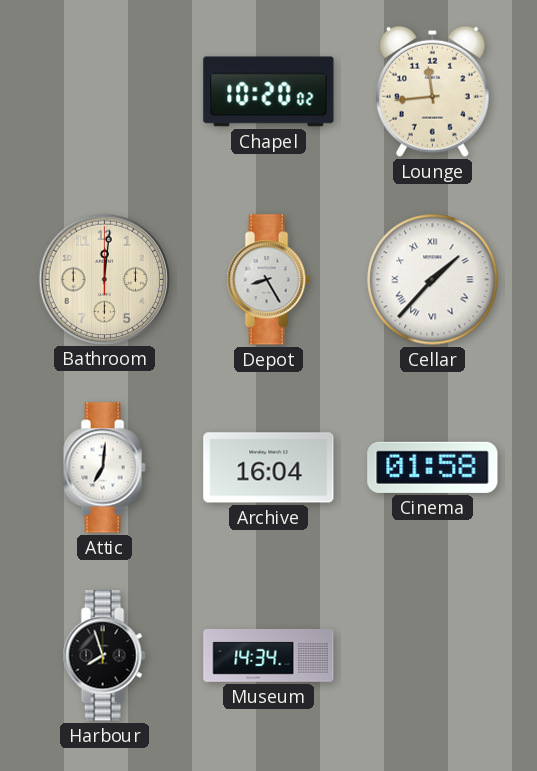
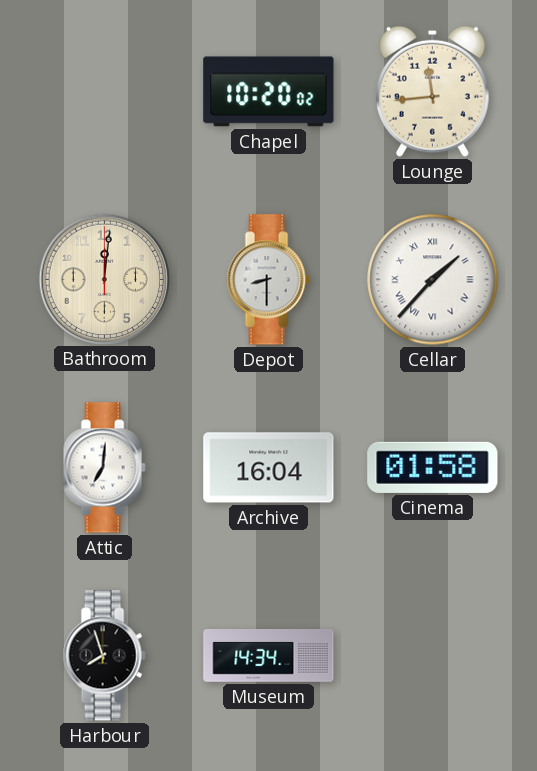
Depot: 8:25 -> 8:30 (268, 280)
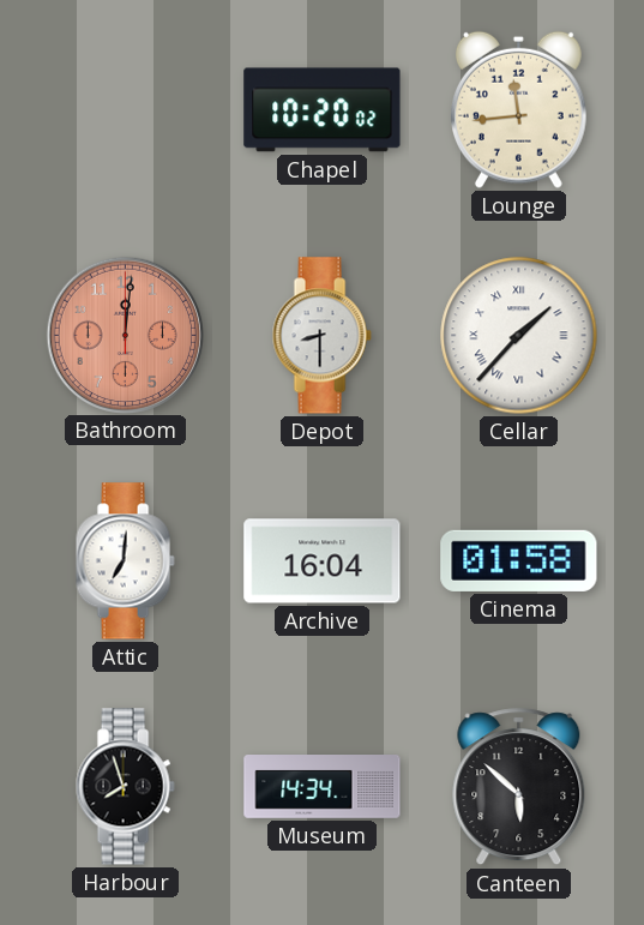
Bathroom dial: cream -> salmon (125, 335)
Canteen: none -> 5:52 (519, 787)
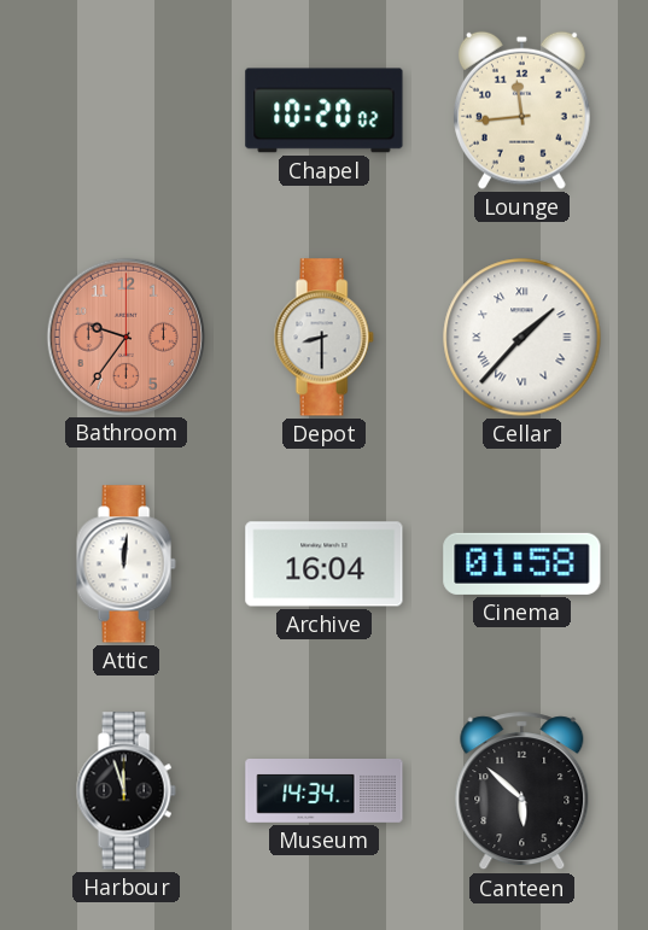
Bathroom: 12:01 -> 9:36 (125, 337)
Attic: 7:01 -> 12:01 (125, 565)
Harbour: 7:57 -> 11:57 (125, 791)
